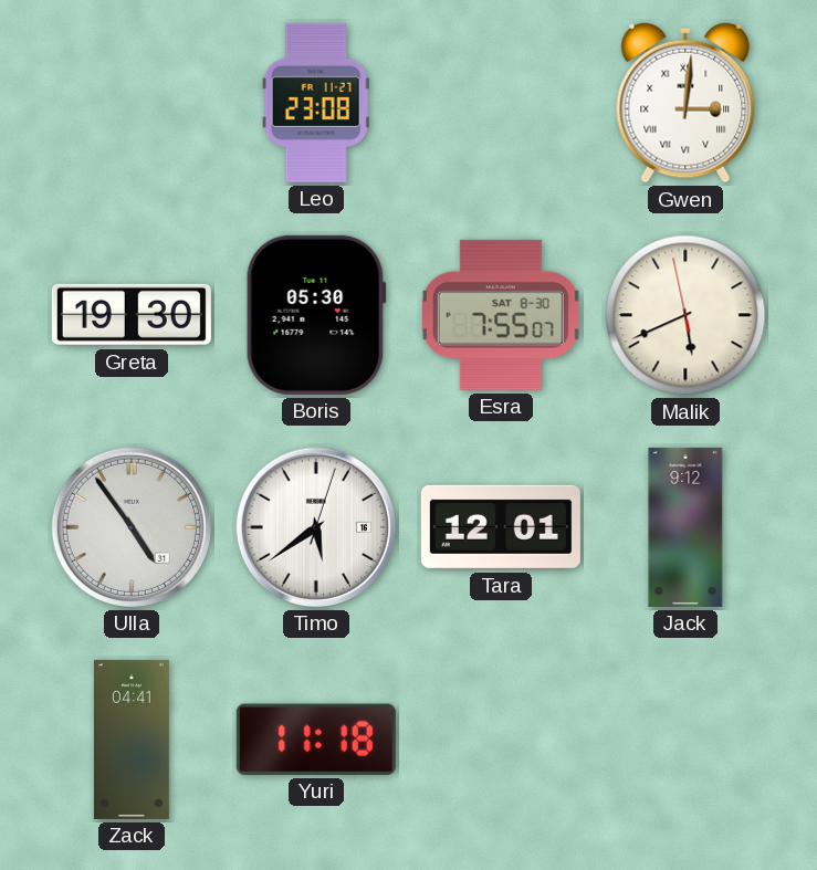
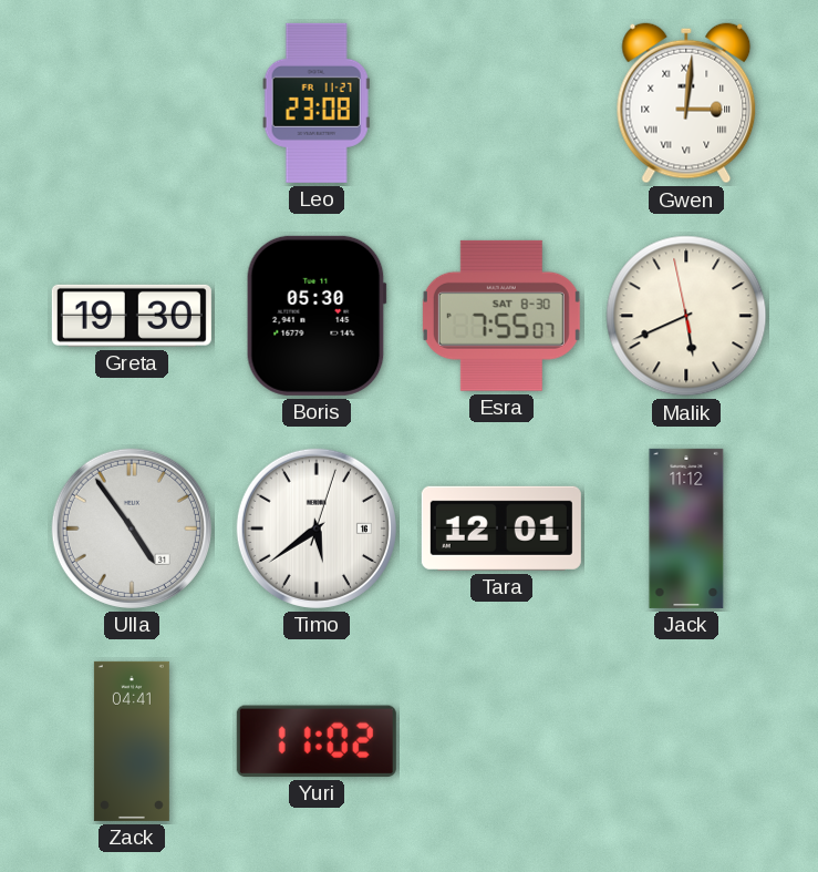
Jack: 9:12 -> 11:12 (686, 529)
Yuri: 11:18 -> 11:02 (317, 741)
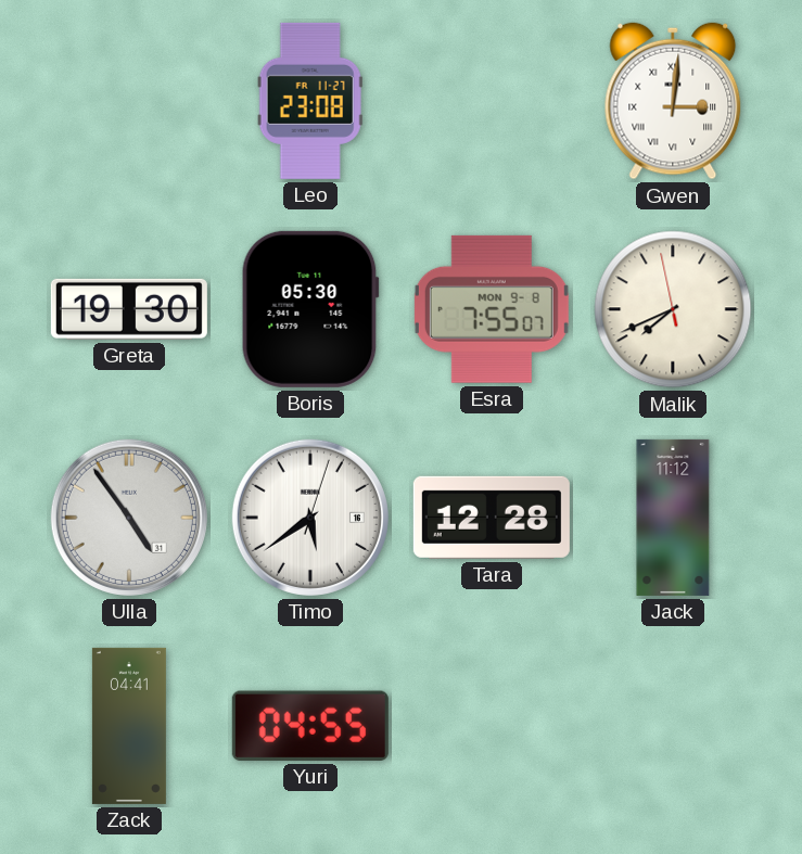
Esra date: SAT 8-30 -> MON 9-8 (492, 309)
Malik: 5:40 -> 7:40 (673, 309)
Tara: 12:01 -> 12:28 (492, 518)
Yuri: 11:02 -> 04:55 (310, 726)
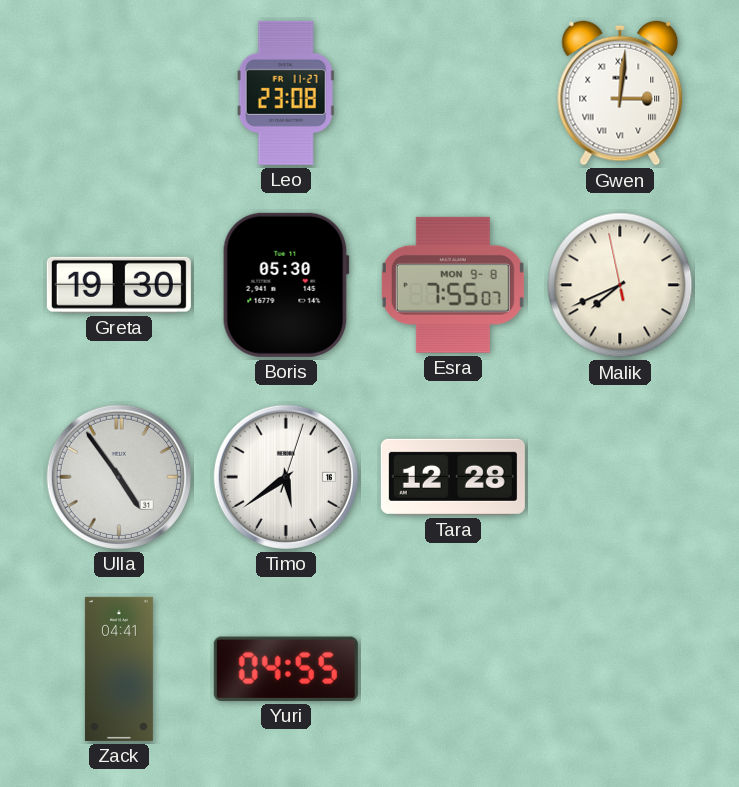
Jack: 11:12 -> none (673, 518)
